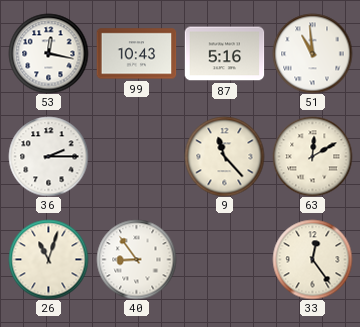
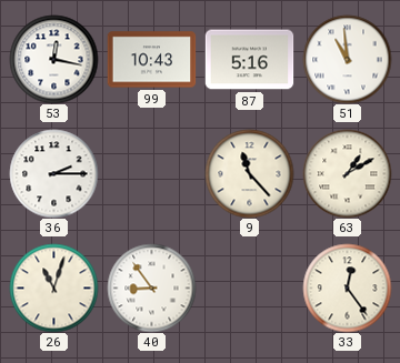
63: 12:10 -> 1:10 (347, 173)
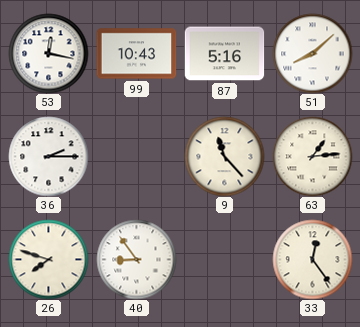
51: 10:59 -> 8:08 (312, 53)
63: 1:10 -> 1:14 (312, 156)
26: 11:03 -> 7:48 (48, 259)
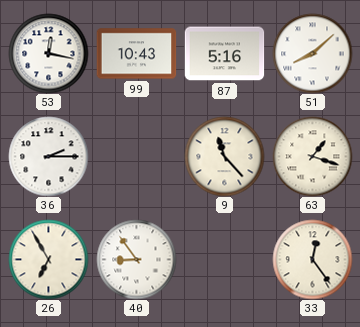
63: 1:14 -> 1:18 (312, 156)
26: 7:48 -> 6:55 (48, 259)
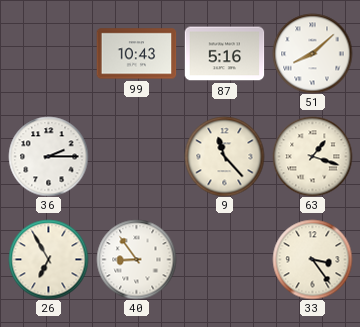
53: 12:17 -> none (48, 53)
33: 12:24 -> 3:24 (312, 259)
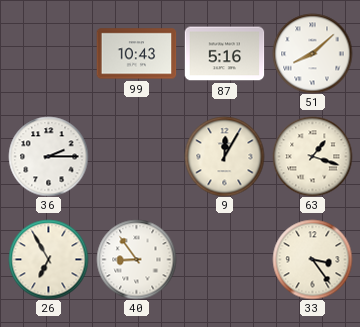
9: 11:23 -> 12:05 (224, 156)
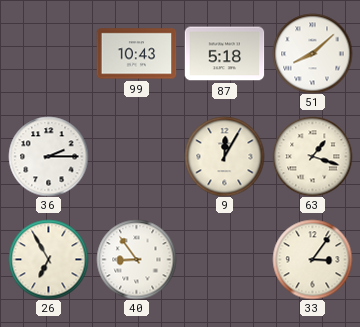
87: 5:16 -> 5:18 (224, 54)
33: 3:24 -> 3:06 (312, 259)
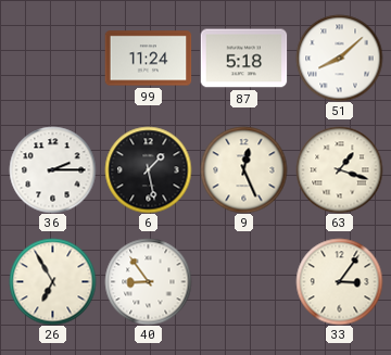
99: 10:43 -> 11:24 (148, 59)
6: none -> 1:28 (148, 169)
9: 12:05 -> 12:26 (243, 169)
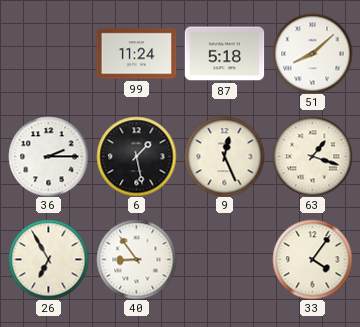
33: 3:06 -> 4:06 (312, 259)
